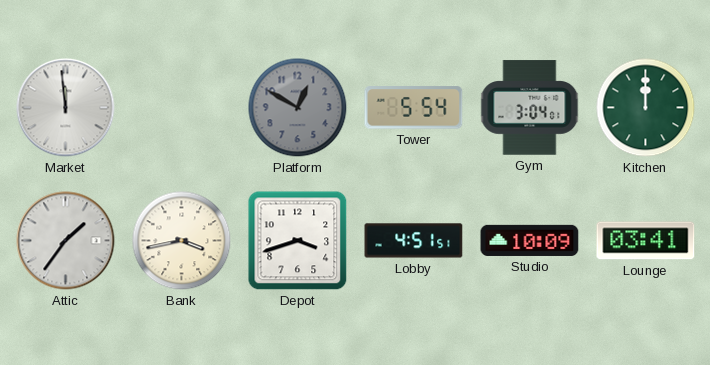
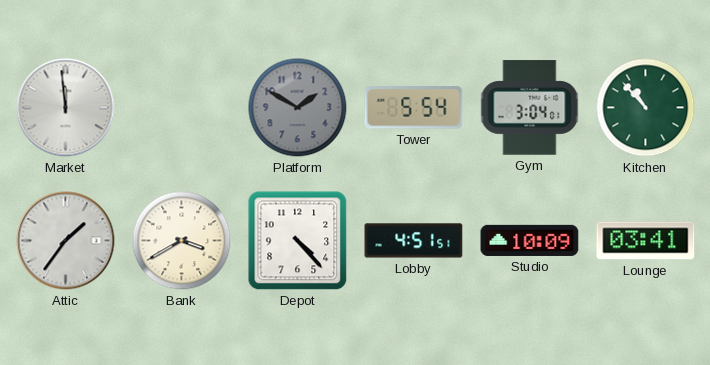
Platform: 12:50 -> 1:50 (298, 108)
Kitchen: 12:00 -> 10:53 (646, 108)
Bank: 3:43 -> 3:40 (182, 241)
Depot: 3:42 -> 4:23 (298, 241)
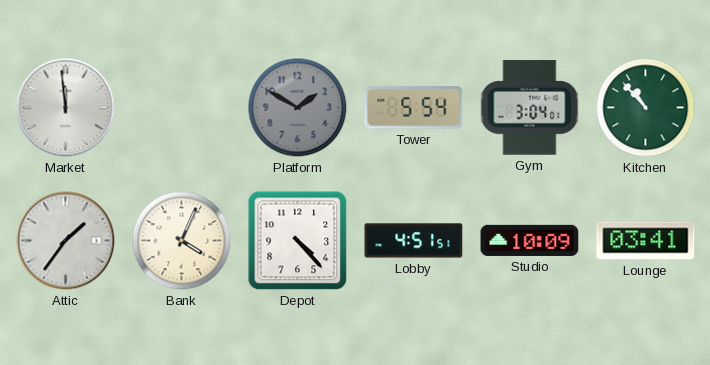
Bank: 3:40 -> 4:04 (182, 241)
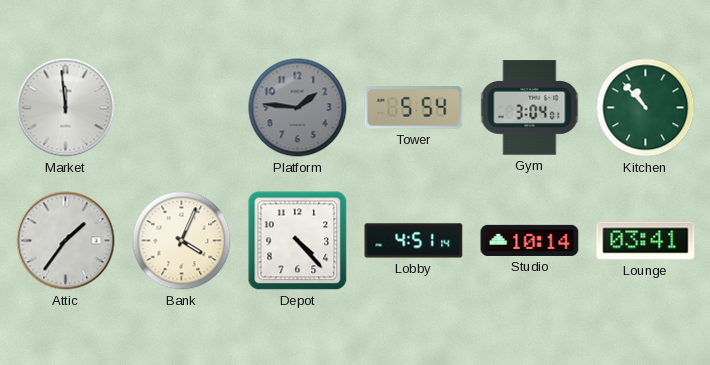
Platform: 1:50 -> 1:46 (298, 108)
Lobby: 4:51:51 -> 4:51:14 (414, 241)
Studio: 10:09 -> 10:14 (530, 240)
